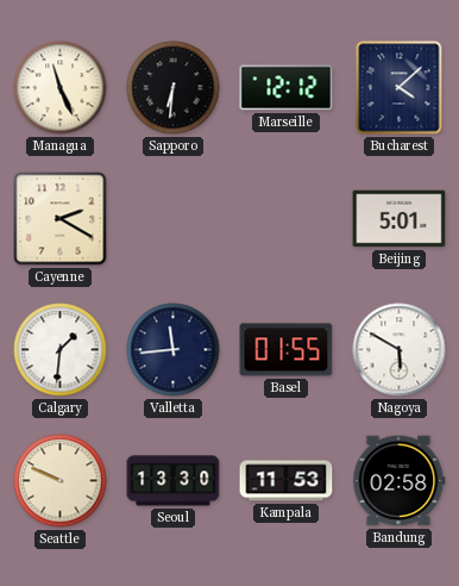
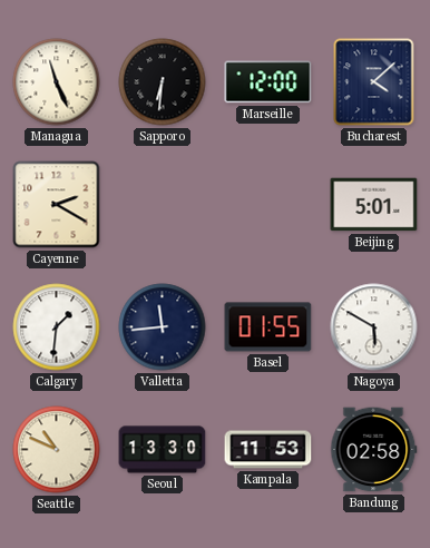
Marseille: 12:12 -> 12:00 (268, 82)
Seattle: 9:49 -> 10:49 (57, 450)
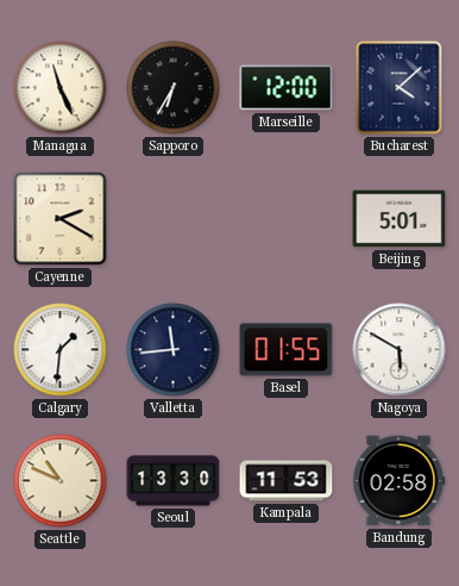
Sapporo: 6:31 -> 6:35 (174, 88)
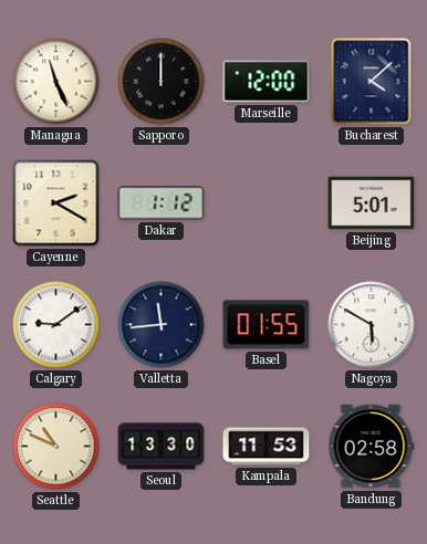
Sapporo: 6:35 -> 12:00 (162, 82)
Dakar: none -> 1:12 (162, 203)
Calgary: 1:31 -> 9:09 (56, 325)
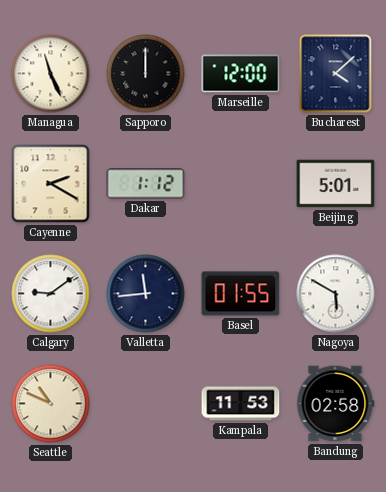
Seoul: 13:30 -> none (162, 447)
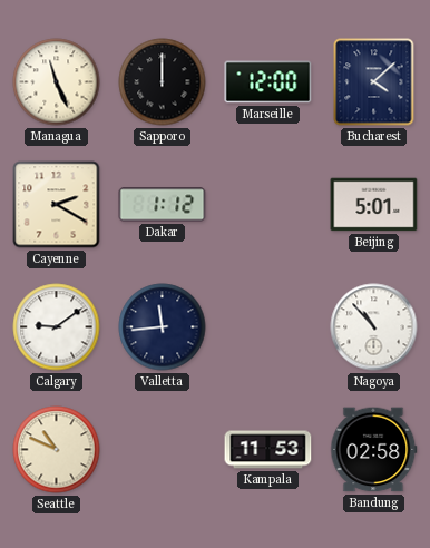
Basel: 01:55 -> none (241, 294)
Nagoya: 5:50 -> 10:53 (374, 327)
